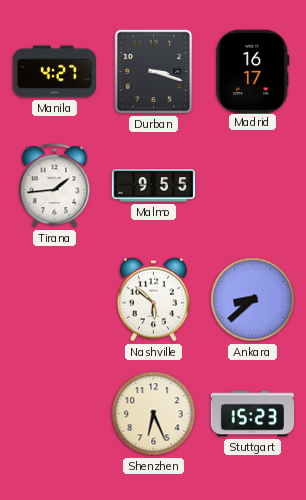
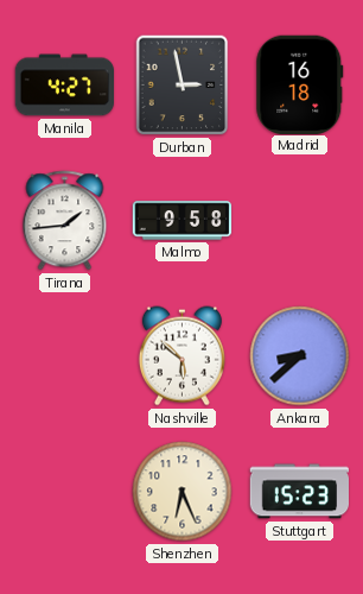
Durban: 3:18 -> 2:58 (183, 86)
Madrid: 16:17 -> 16:18 (300, 84)
Malmo: 9:55 -> 9:58 (183, 221)
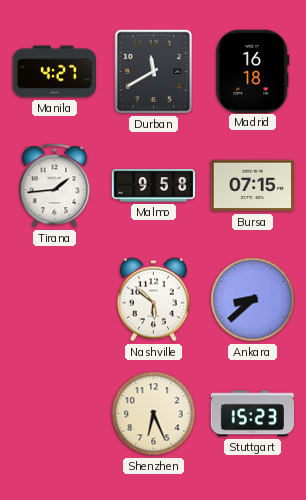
Durban: 2:58 -> 11:40 (154, 72)
Bursa: none -> 07:15 (252, 186)
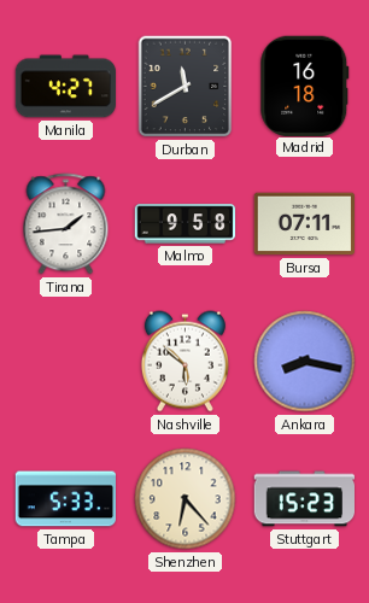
Bursa: 07:15 -> 07:11 (304, 224)
Ankara: 8:38 -> 8:17 (305, 362)
Tampa: none -> 5:33 (65, 499)
Shenzhen: 6:26 -> 6:23 (186, 499)
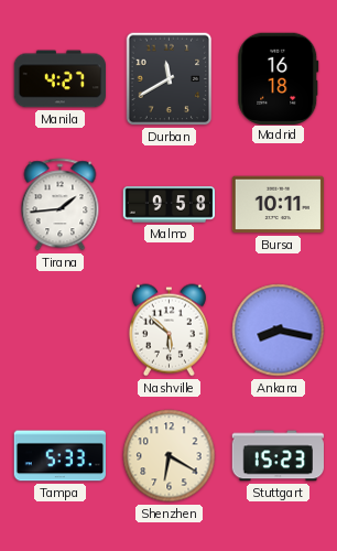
Bursa: 07:11 -> 10:11 (278, 205)
Shenzhen: 6:23 -> 6:20 (170, 456)
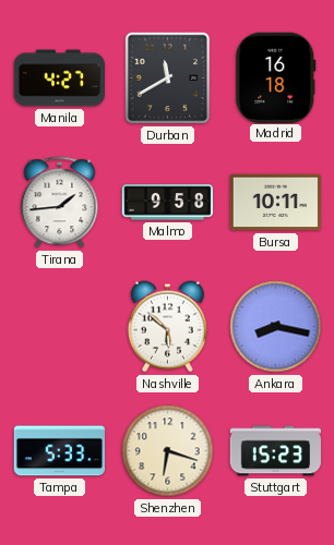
Shenzhen: 6:20 -> 6:18 (168, 451)
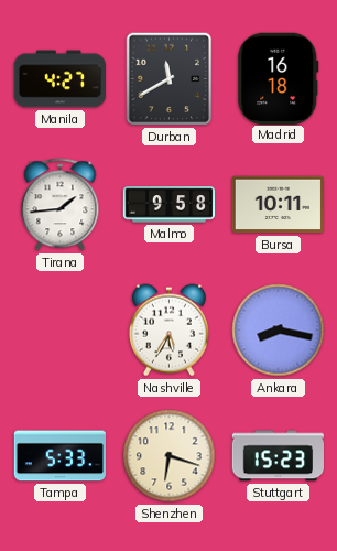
Nashville: 5:52 -> 5:35 (168, 331)
